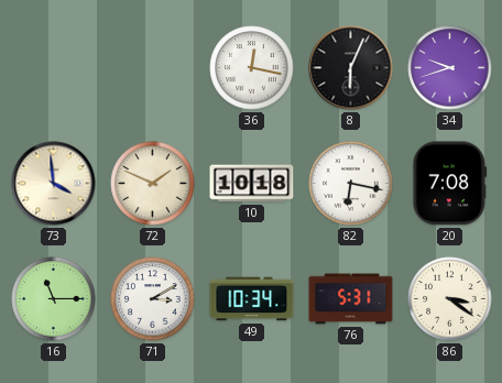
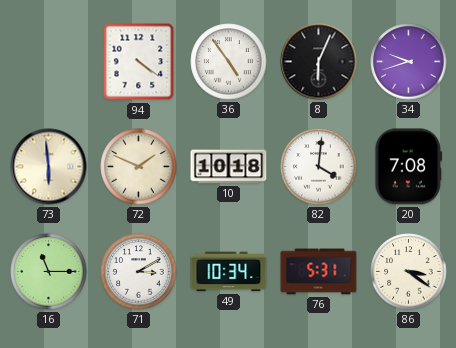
94: none -> 4:21 (139, 62)
36: 12:17 -> 4:54 (229, 62)
73: 3:59 -> 5:59 (49, 167)
82: 6:17 -> 4:01 (319, 167)
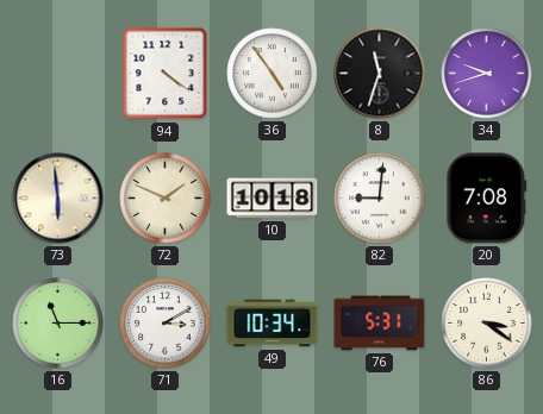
8: 6:04 -> 11:33 (380, 74)
82: 4:01 -> 9:01 (380, 199)
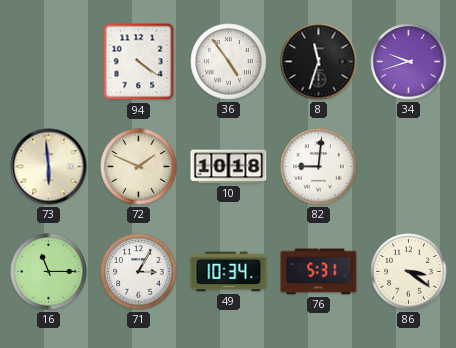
20: 7:08 -> none (487, 199)
71: 3:10 -> 3:05 (139, 272)
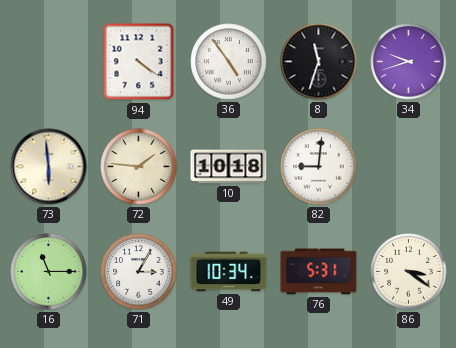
72: 1:49 -> 1:46 (139, 167)
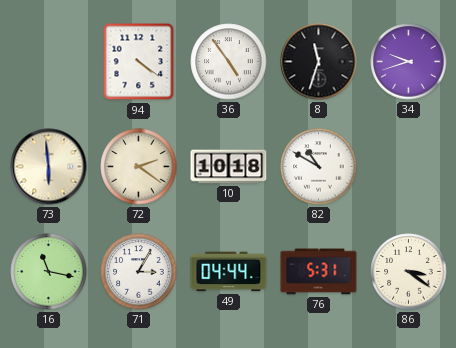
72: 1:46 -> 2:21 (139, 167)
82: 9:01 -> 10:50 (319, 167)
16: 11:15 -> 11:17 (49, 272)
49: 10:34 -> 04:44 (229, 272)
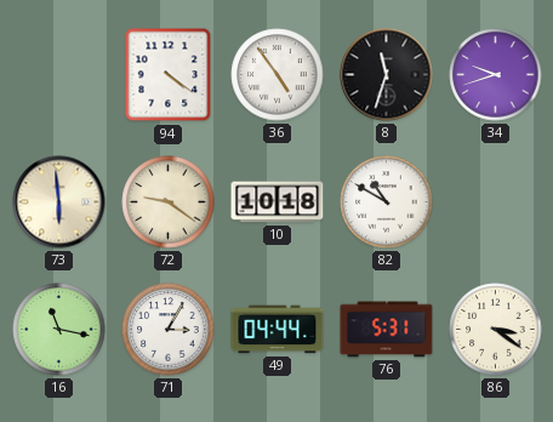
72: 2:21 -> 9:21 (169, 203)
